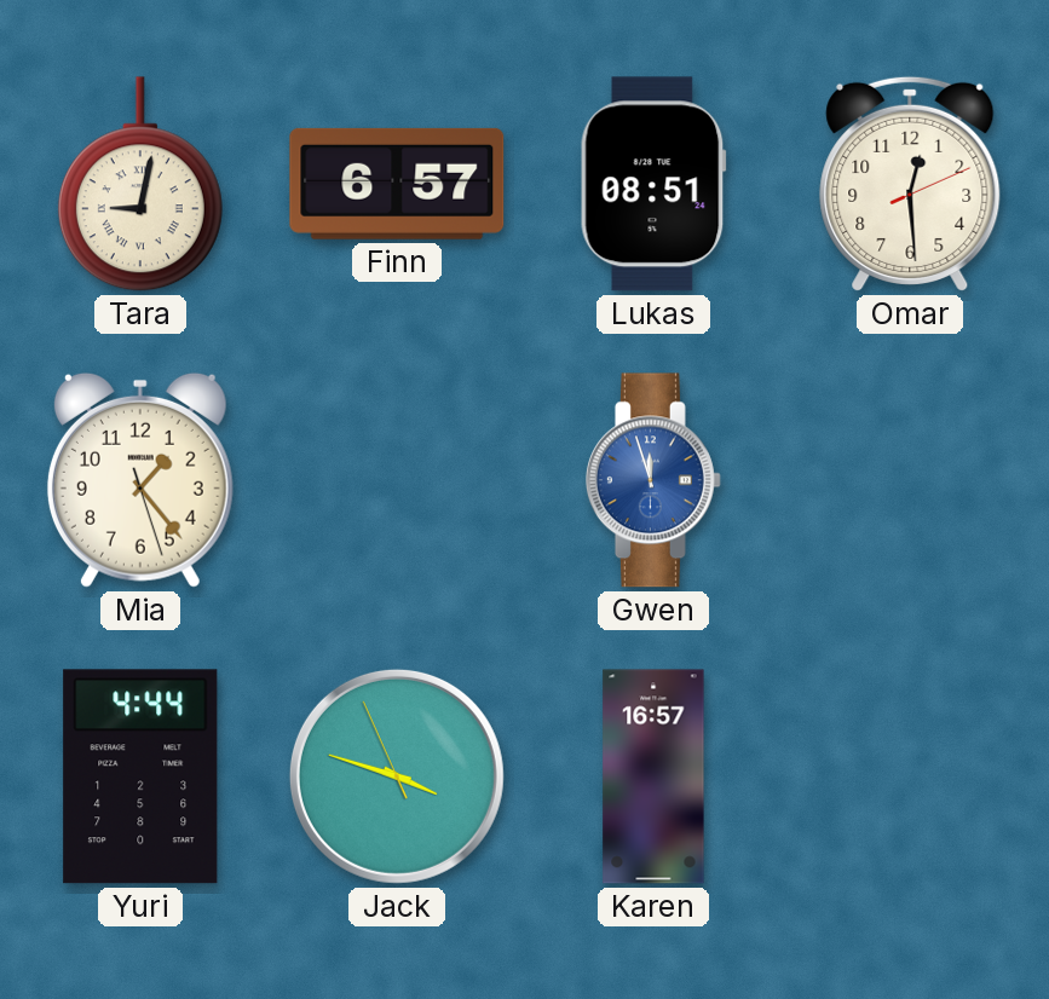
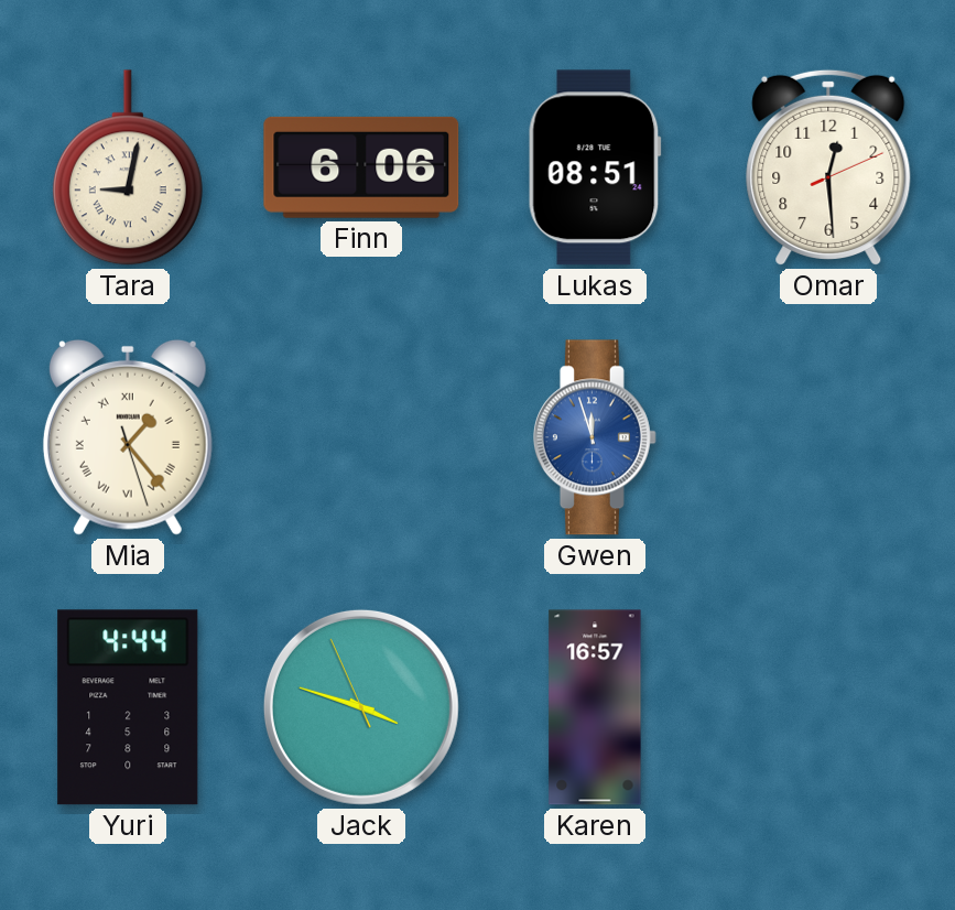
Finn: 6:57 -> 6:06 (361, 167)
Mia numerals: Arabic -> Roman (128, 437)
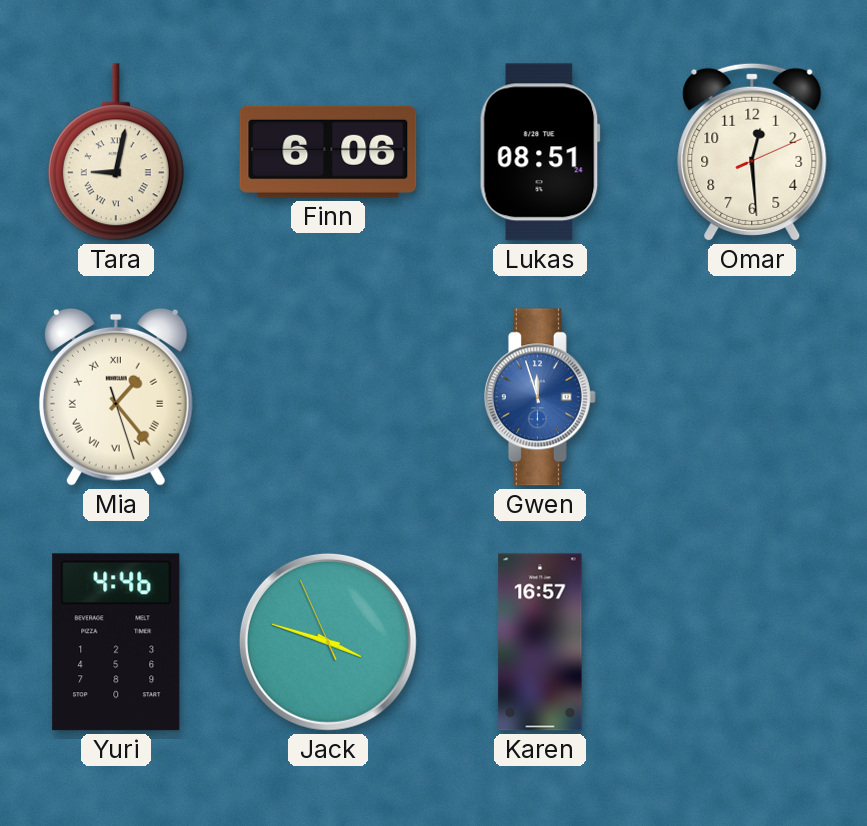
Yuri: 4:44 -> 4:46 (116, 642)
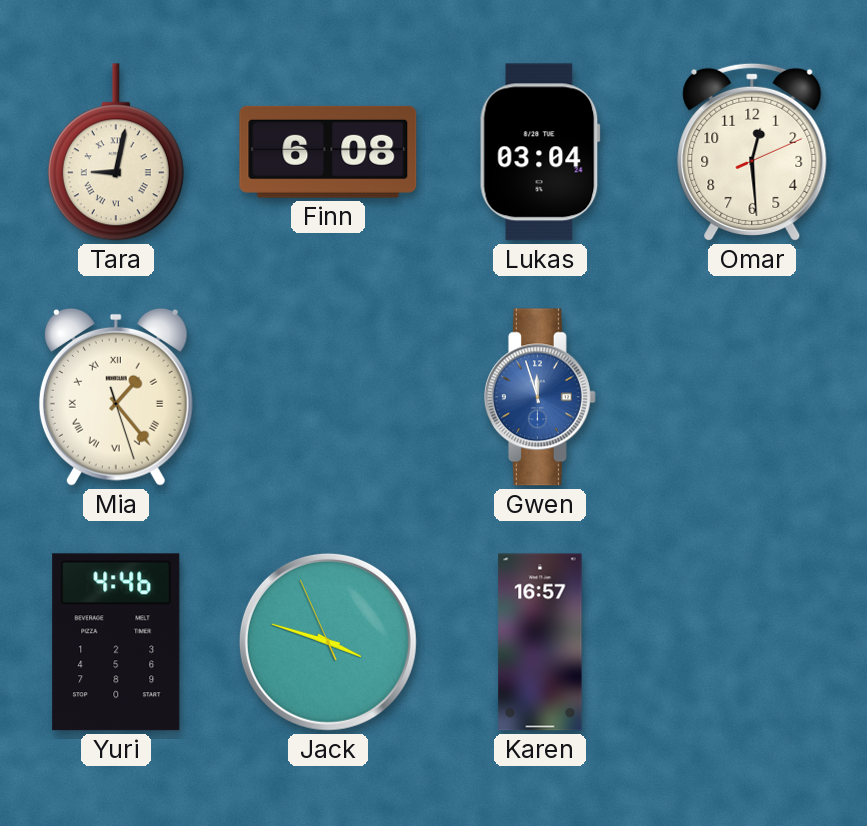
Finn: 6:06 -> 6:08 (328, 152)
Lukas: 08:51 -> 03:04 (540, 152)
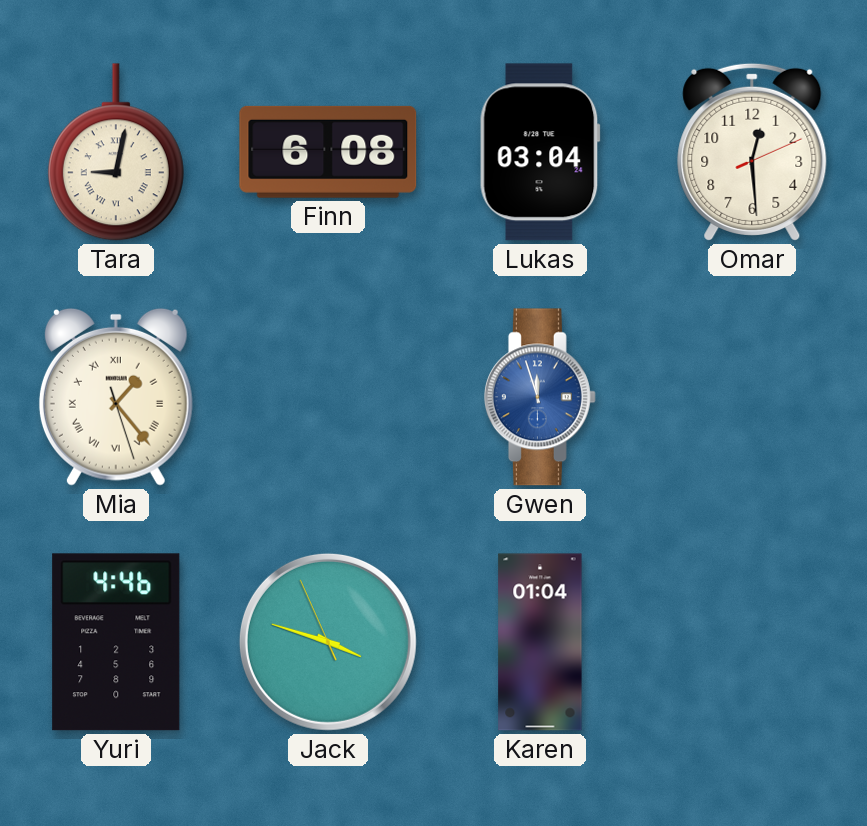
Karen: 16:57 -> 01:04 (540, 642)
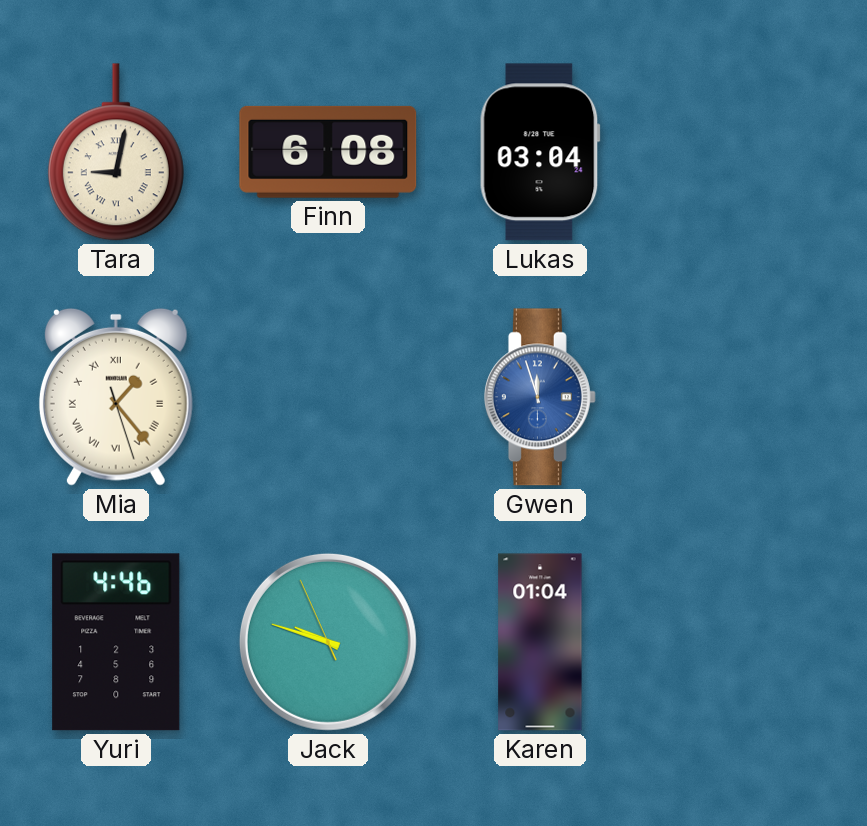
Omar: 12:29 -> none (752, 152)
Jack: 3:47 -> 9:47 (328, 642)
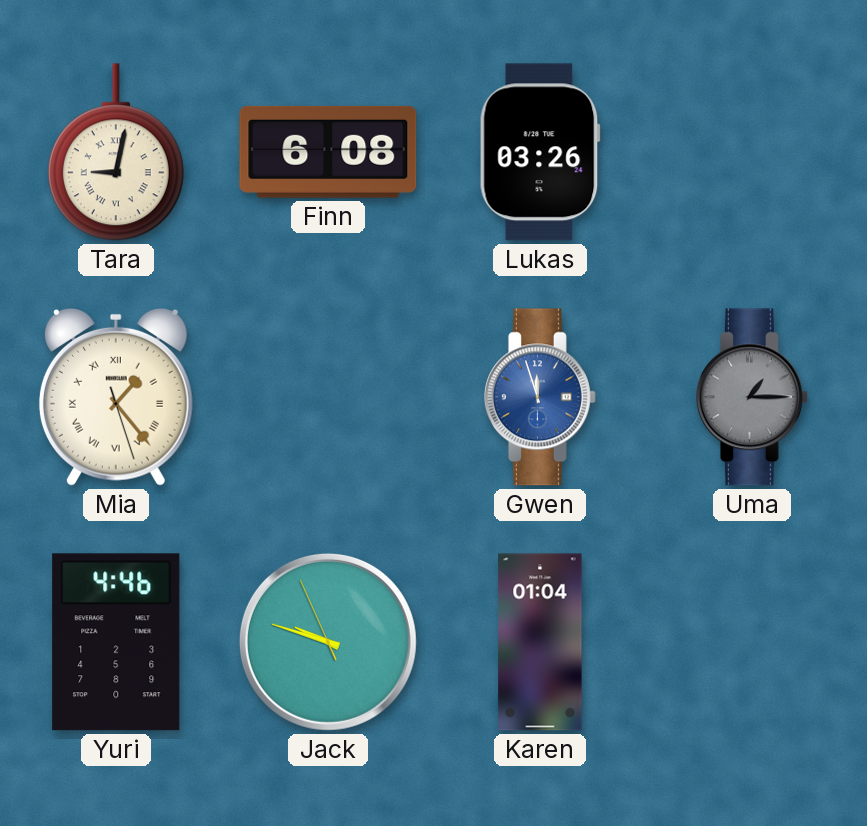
Lukas: 03:04 -> 03:26 (540, 152)
Uma: none -> 1:15 (752, 397)
